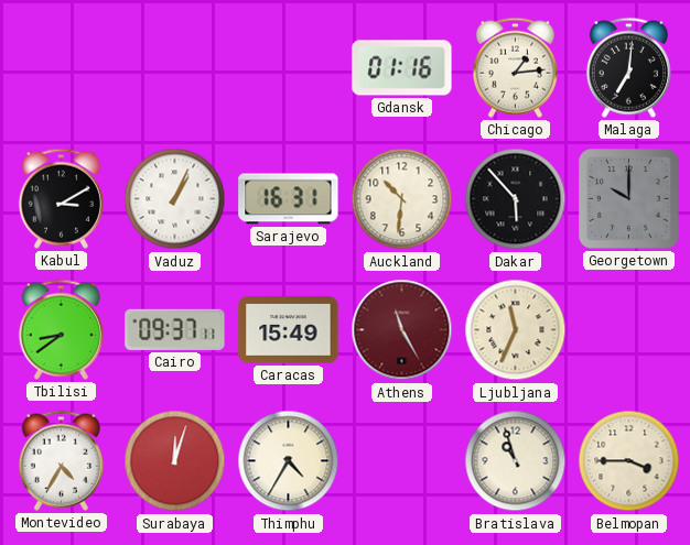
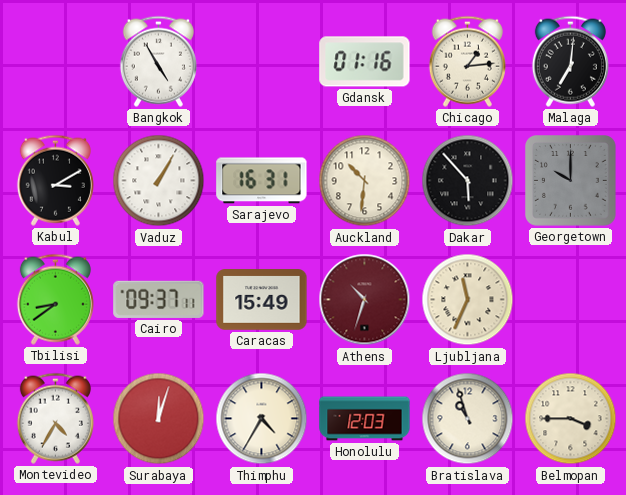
Bangkok: none -> 4:55 (158, 61)
Vaduz: 1:04 -> 1:05 (159, 181)
Athens: 11:25 -> 10:33 (365, 300)
Honolulu: none -> 12:03 (365, 419)
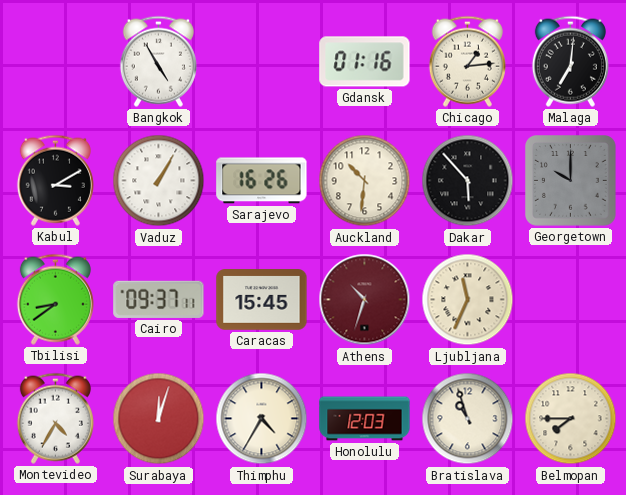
Sarajevo: 16:31 -> 16:26 (262, 181)
Caracas: 15:49 -> 15:45 (262, 300)
Belmopan: 3:45 -> 7:45 (571, 419)
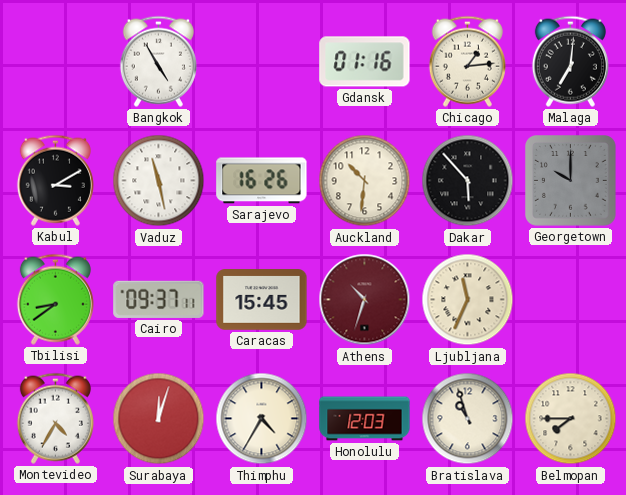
Vaduz: 1:05 -> 11:28 (159, 181)
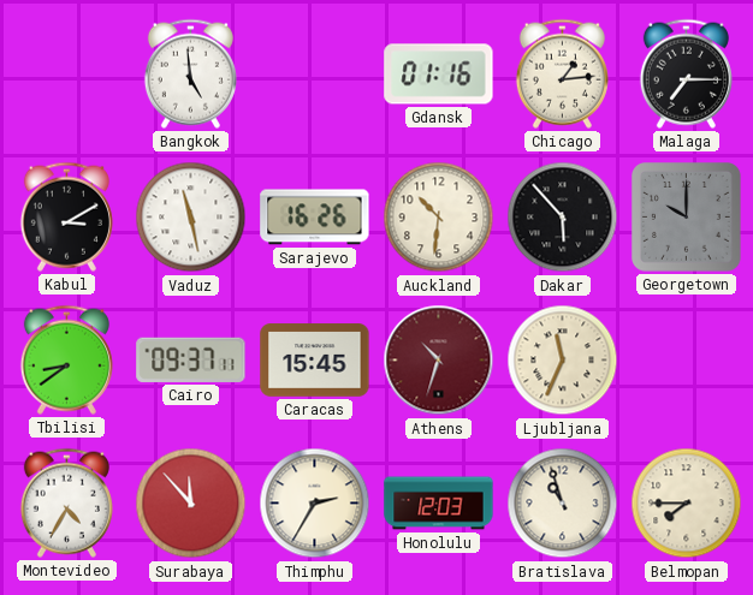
Bangkok: 4:55 -> 4:59 (190, 73)
Malaga: 7:01 -> 7:15 (686, 73)
Surabaya: 12:03 -> 11:53 (191, 504)
Thimphu: 4:35 -> 2:35 (315, 504)
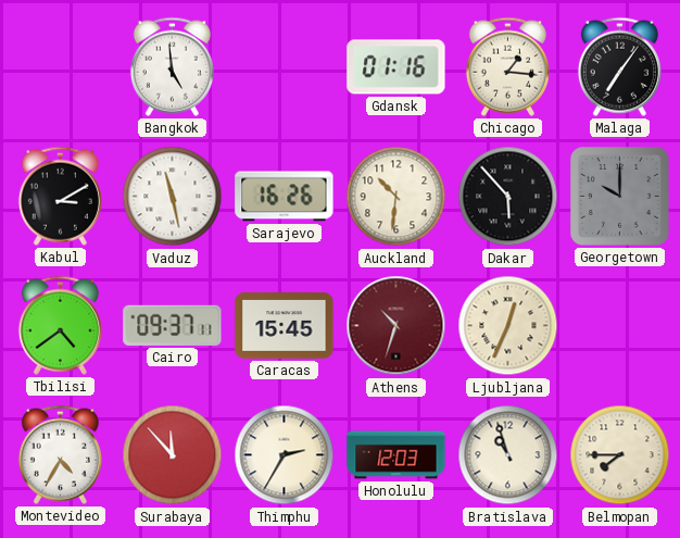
Chicago: 1:14 -> 1:16 (507, 66)
Malaga: 7:15 -> 7:06 (619, 66)
Tbilisi: 8:39 -> 4:39 (60, 325)
Ljubljana: 11:34 -> 12:34 (508, 326)
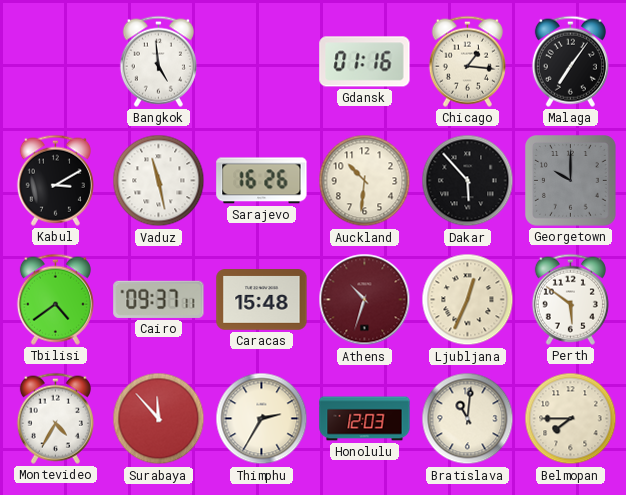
Caracas: 15:45 -> 15:48 (262, 300)
Perth: none -> 5:51 (570, 299)
Bratislava: 10:57 -> 11:01 (468, 419)
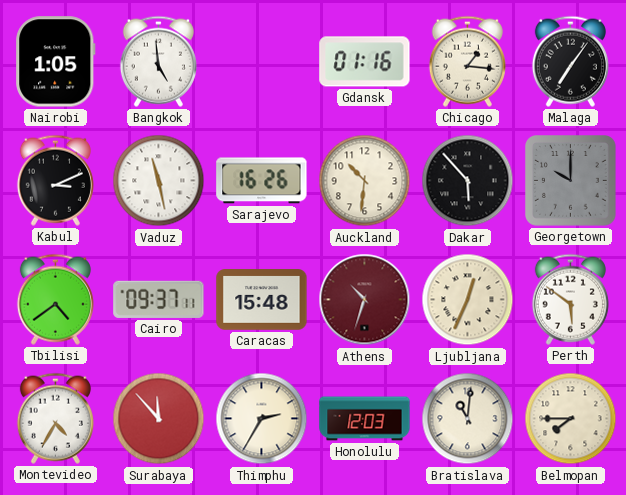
Nairobi: none -> 1:05 (56, 62)
Kabul: 3:10 -> 3:11 (55, 180)
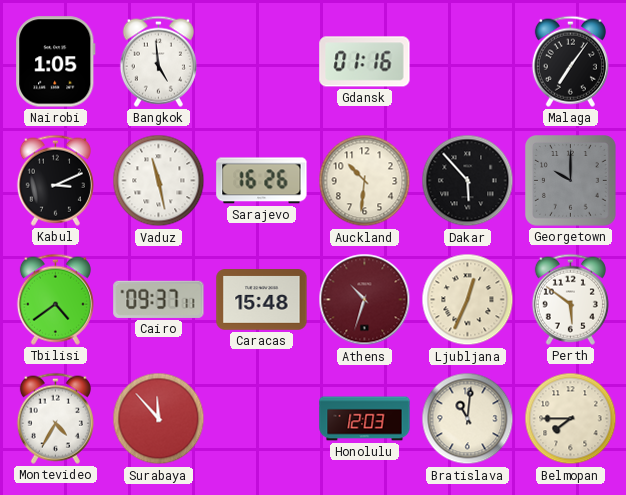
Chicago: 1:16 -> none (467, 61)
Thimphu: 2:35 -> none (262, 419)
